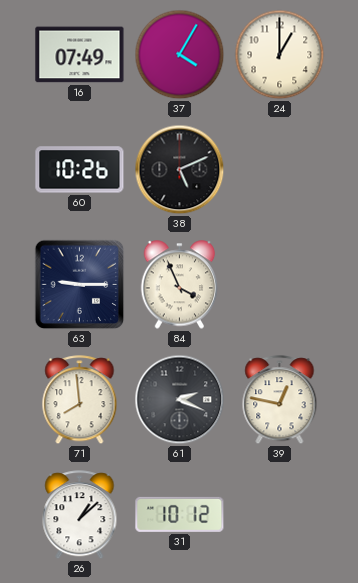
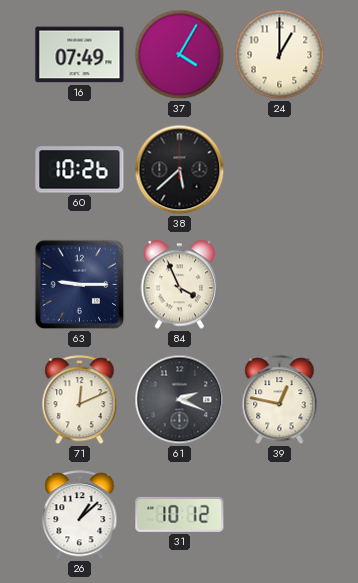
38: 5:11 -> 5:38 (180, 170)
71: 7:59 -> 12:11 (80, 400)
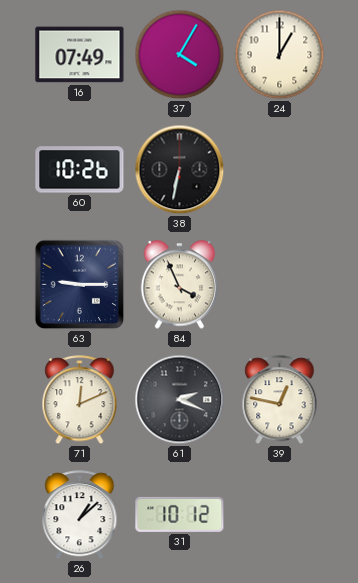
38: 5:38 -> 6:32 (180, 170)
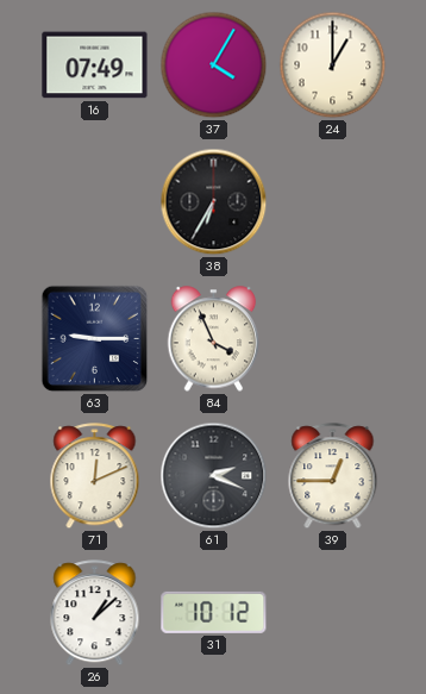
60: 10:26 -> none (80, 170)
38: 6:32 -> 6:35 (214, 202)
39: 12:47 -> 12:45 (333, 476)
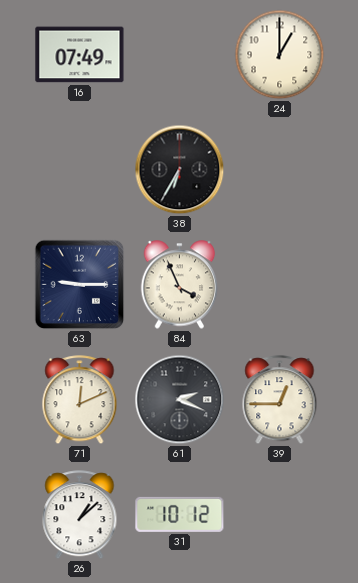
37: 4:05 -> none (214, 65)
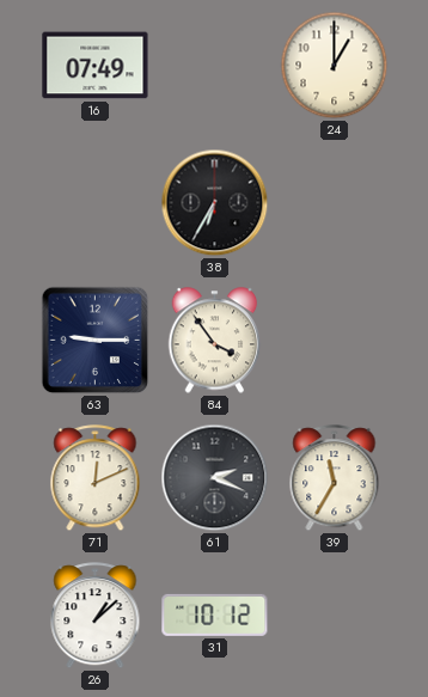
84: 3:56 -> 3:54 (215, 341)
39: 12:45 -> 11:35 (335, 478)
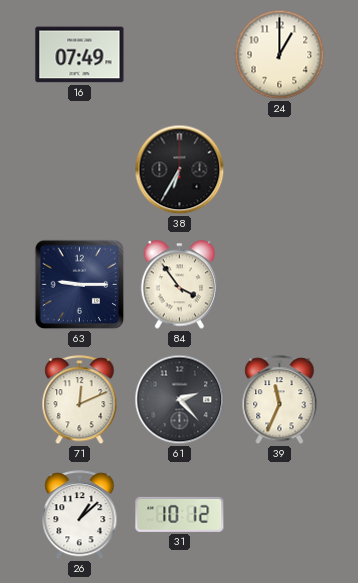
61: 2:19 -> 2:23 (180, 400)
39: 11:35 -> 11:34 (280, 400)
